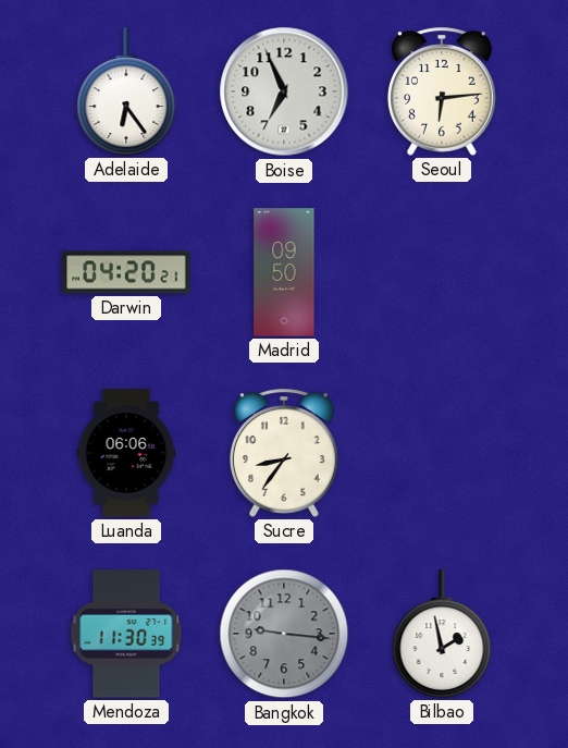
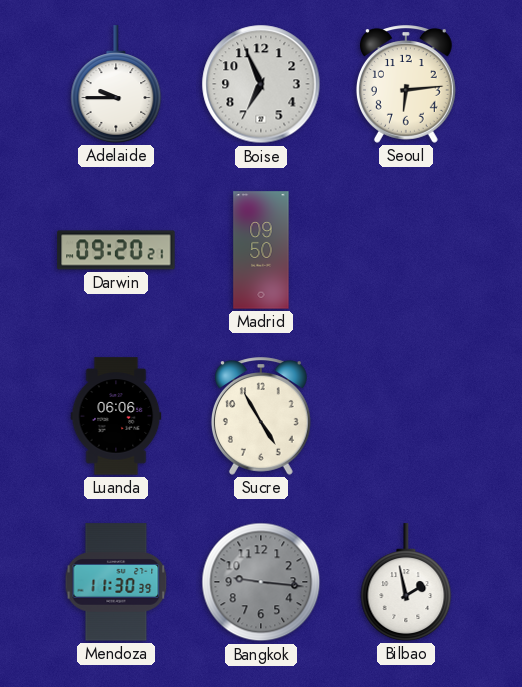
Adelaide: 6:24 -> 9:45 (116, 84)
Darwin: 04:20 -> 09:20 (116, 250)
Sucre: 8:36 -> 4:55 (261, 416)
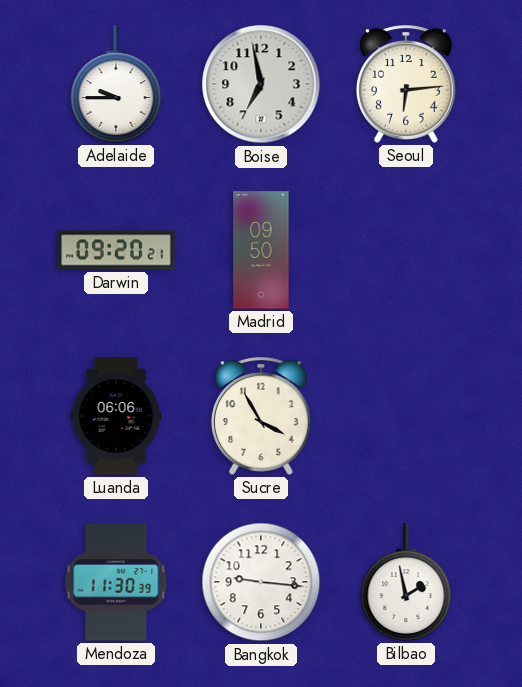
Boise: 6:56 -> 6:58 (261, 84)
Sucre: 4:55 -> 3:55 (261, 416)
Bangkok dial: grey -> white (261, 582)
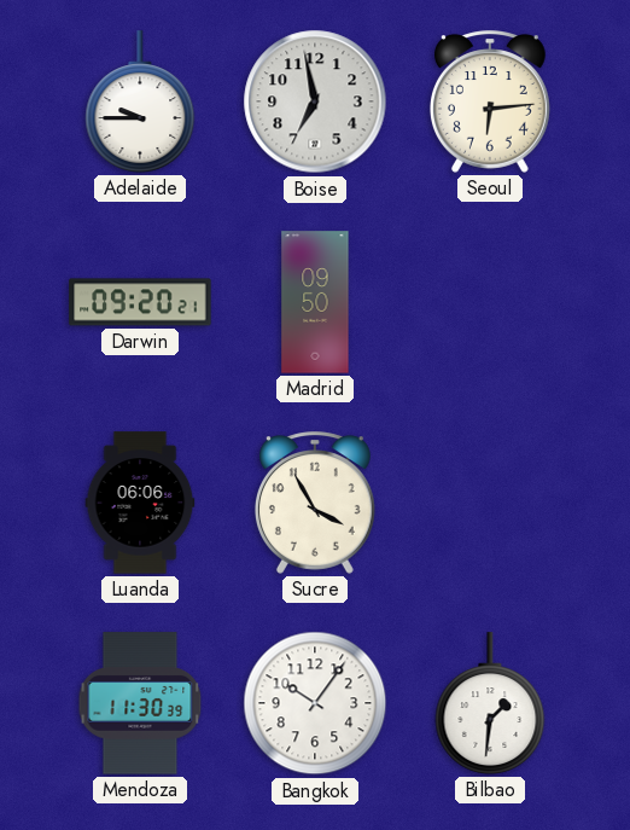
Bangkok: 9:16 -> 10:06 (315, 703)
Bilbao: 1:58 -> 1:31 (490, 703)
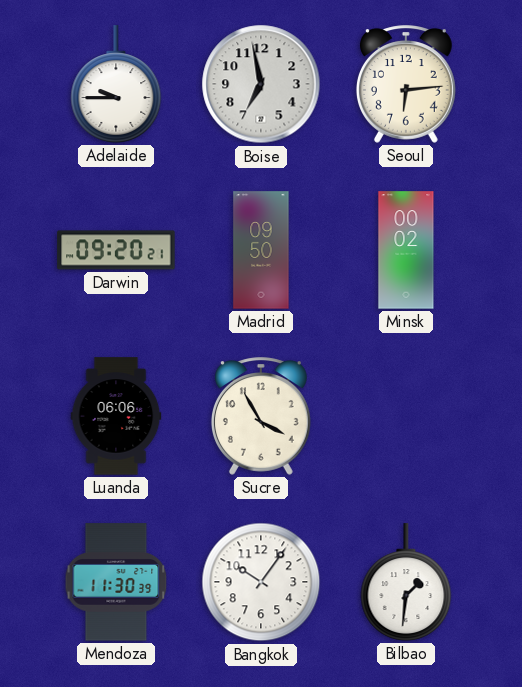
Minsk: none -> 00:02 (406, 250)
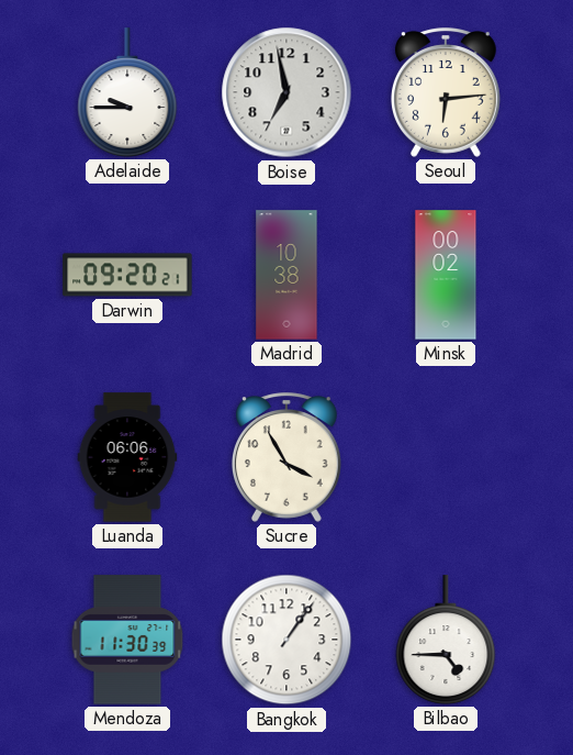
Madrid: 09:50 -> 10:38 (286, 275)
Bangkok: 10:06 -> 1:06 (286, 640)
Bilbao: 1:31 -> 4:45 (446, 640)
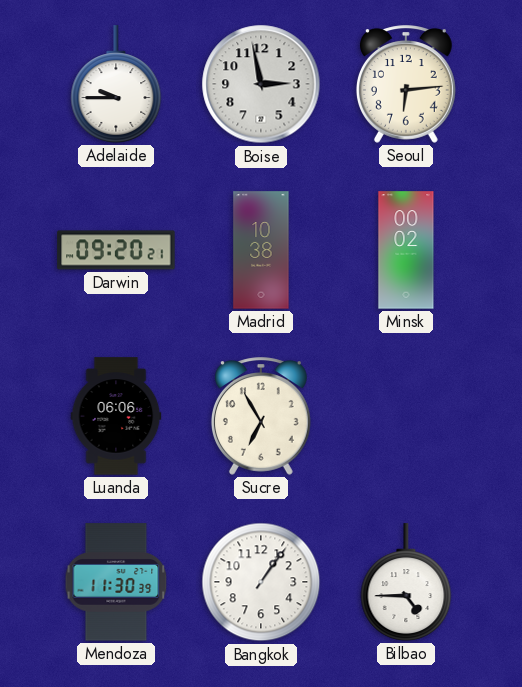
Boise: 6:58 -> 2:58 (261, 84)
Sucre: 3:55 -> 6:55 (261, 416)
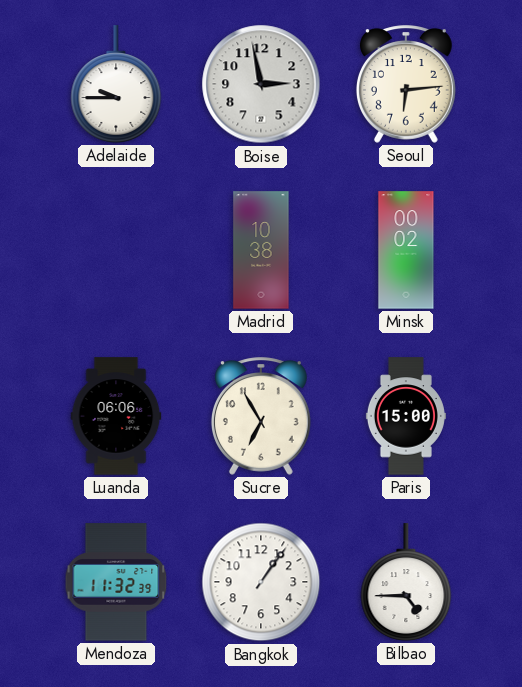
Darwin: 09:20 -> none (116, 250)
Paris: none -> 15:00 (406, 416)
Mendoza: 11:30 -> 11:32 (116, 582)
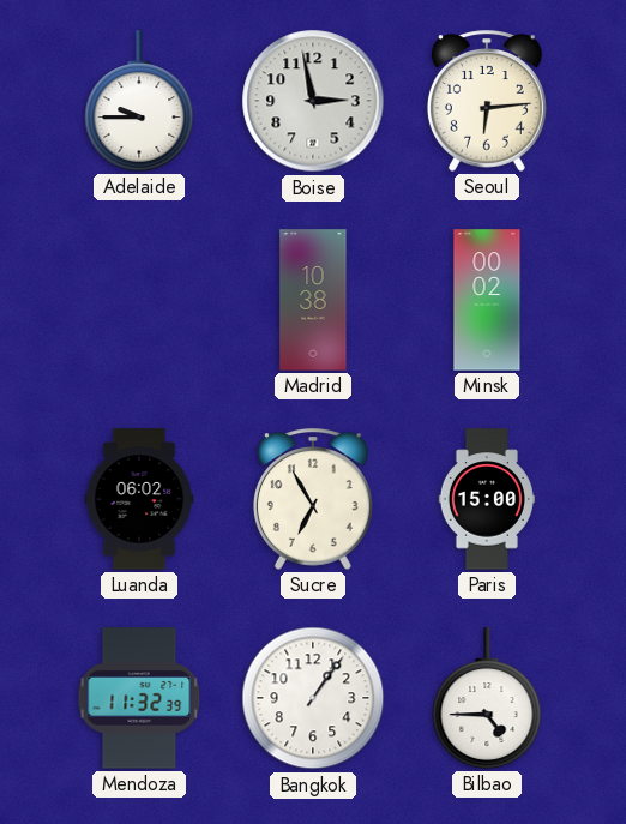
Luanda: 06:06 -> 06:02 (139, 499)
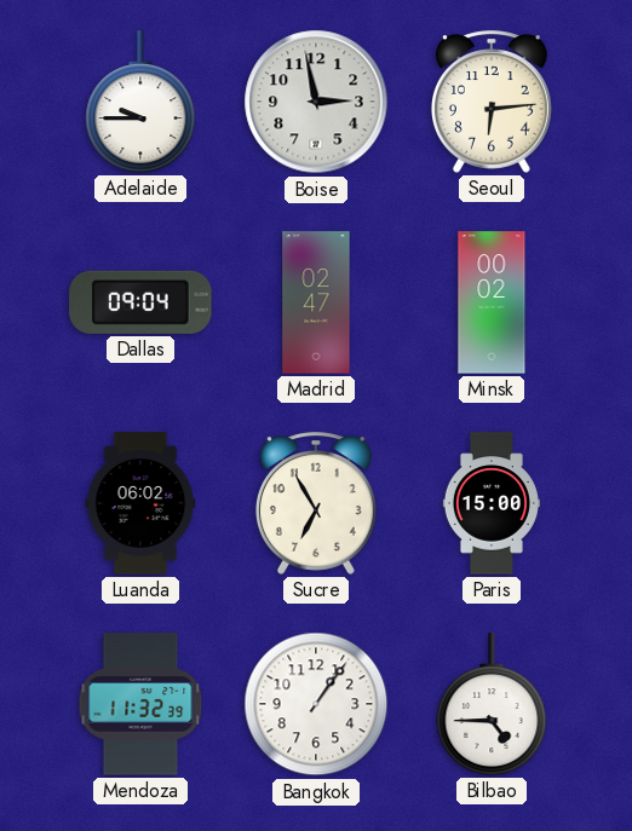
Dallas: none -> 09:04 (140, 302)
Madrid: 10:38 -> 02:47 (316, 302)
